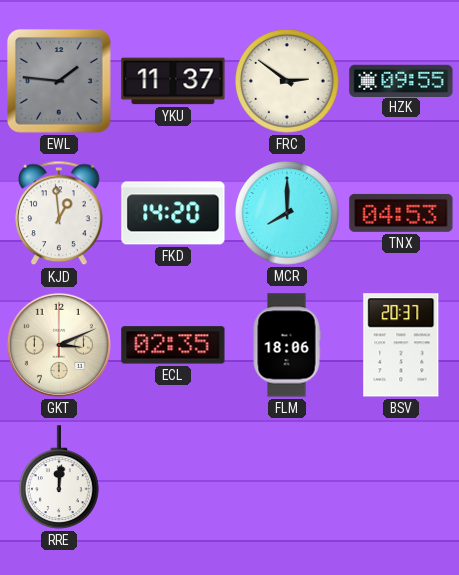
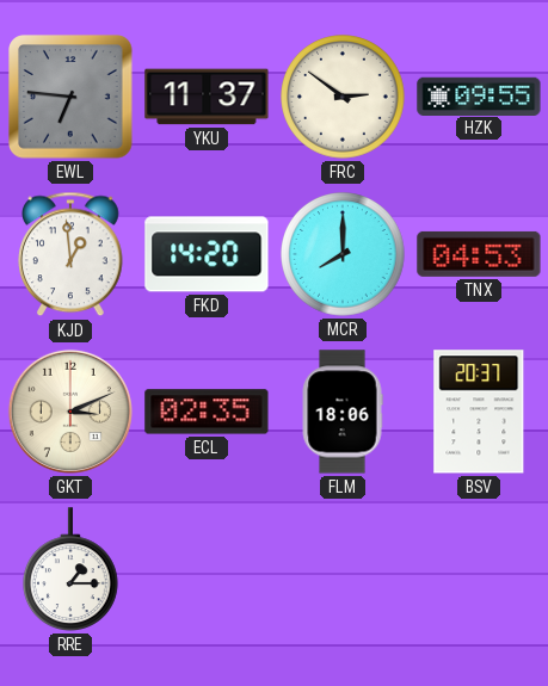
EWL: 1:46 -> 6:46 (70, 97)
RRE: 12:01 -> 1:15 (72, 569)
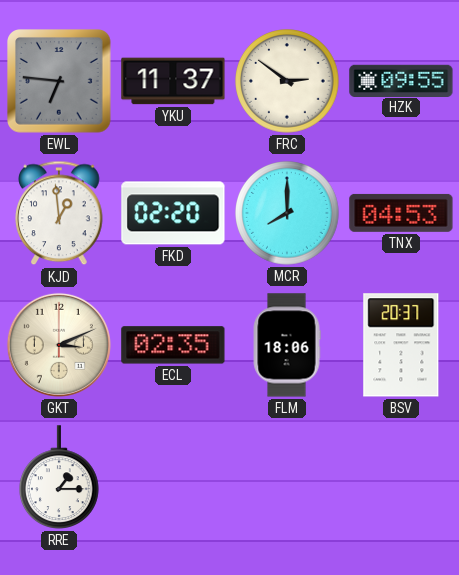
FKD: 14:20 -> 02:20 (173, 213)
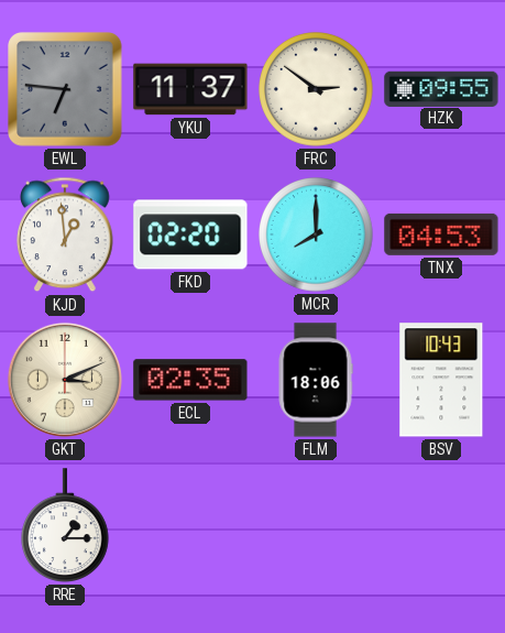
BSV: 20:37 -> 10:43 (441, 380)
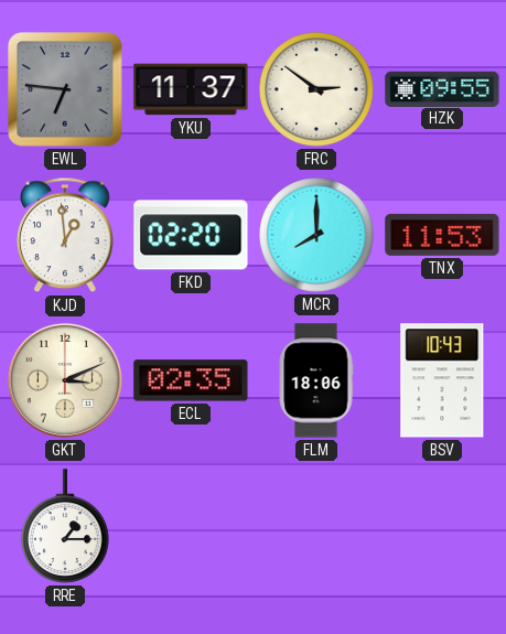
TNX: 04:53 -> 11:53 (442, 235)
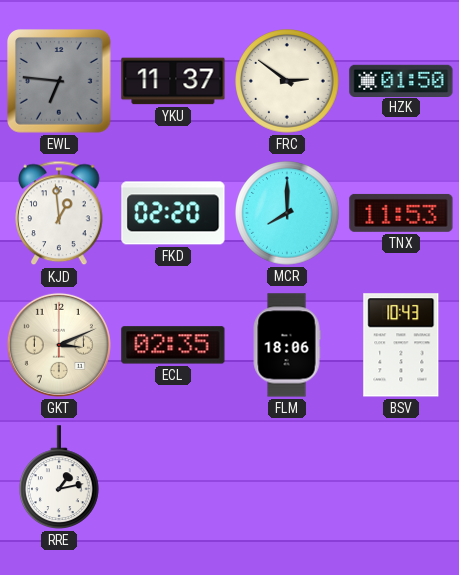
HZK: 09:55 -> 01:50 (401, 80)
RRE: 1:15 -> 1:13 (60, 477)
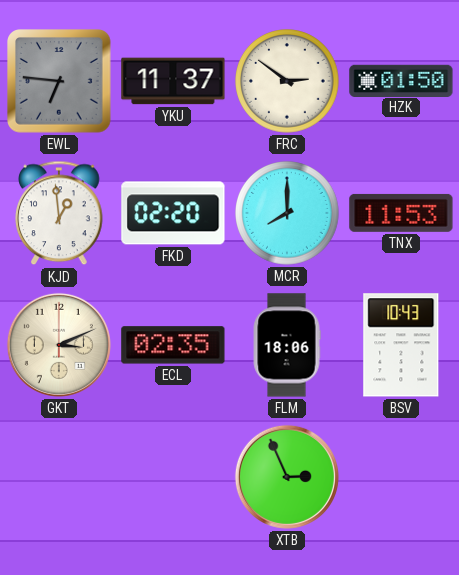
RRE: 1:13 -> none (60, 477)
XTB: none -> 2:56 (287, 477)
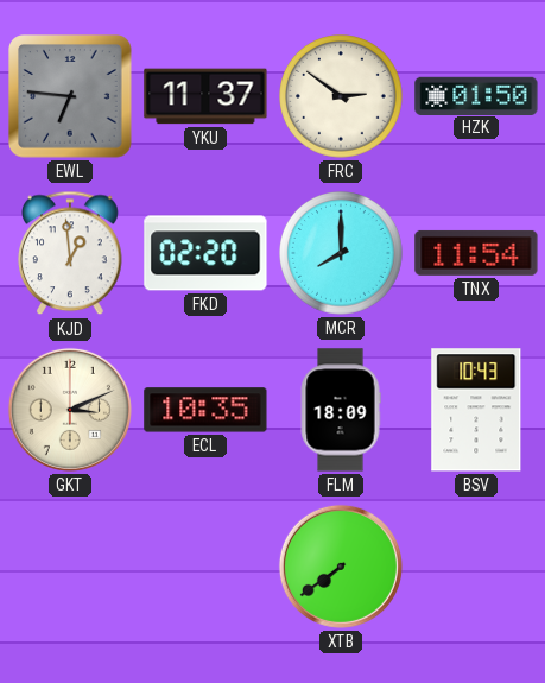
TNX: 11:53 -> 11:54 (476, 253)
ECL: 02:35 -> 10:35 (205, 410)
FLM: 18:06 -> 18:09 (341, 410)
XTB: 2:56 -> 7:39 (341, 567)
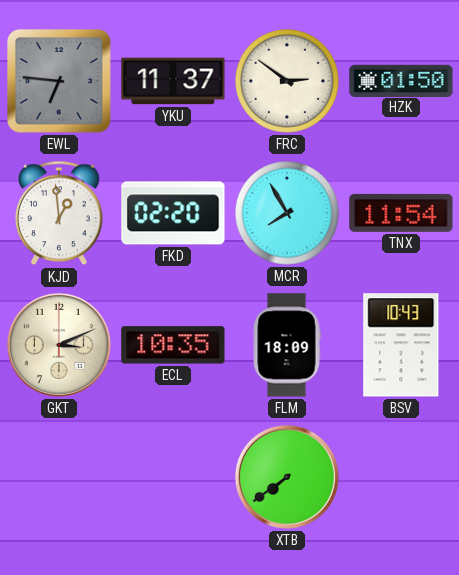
MCR: 8:00 -> 7:55 (287, 213)
